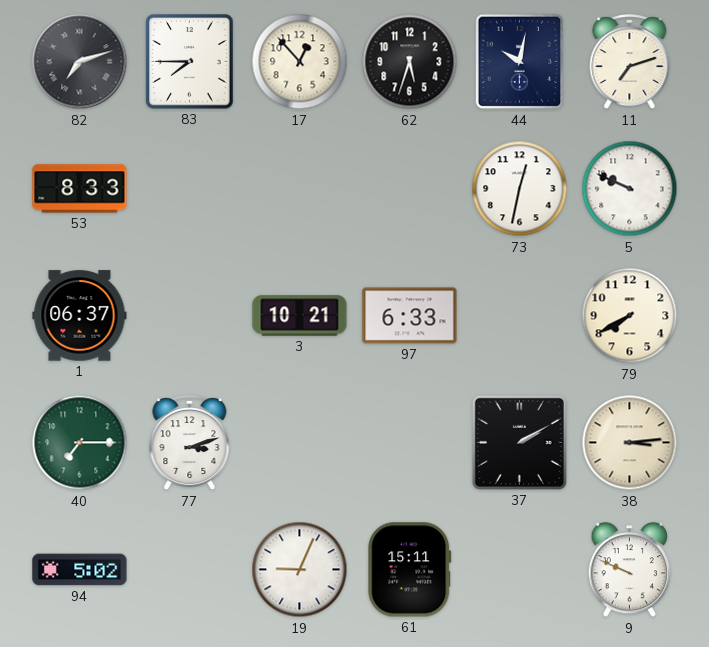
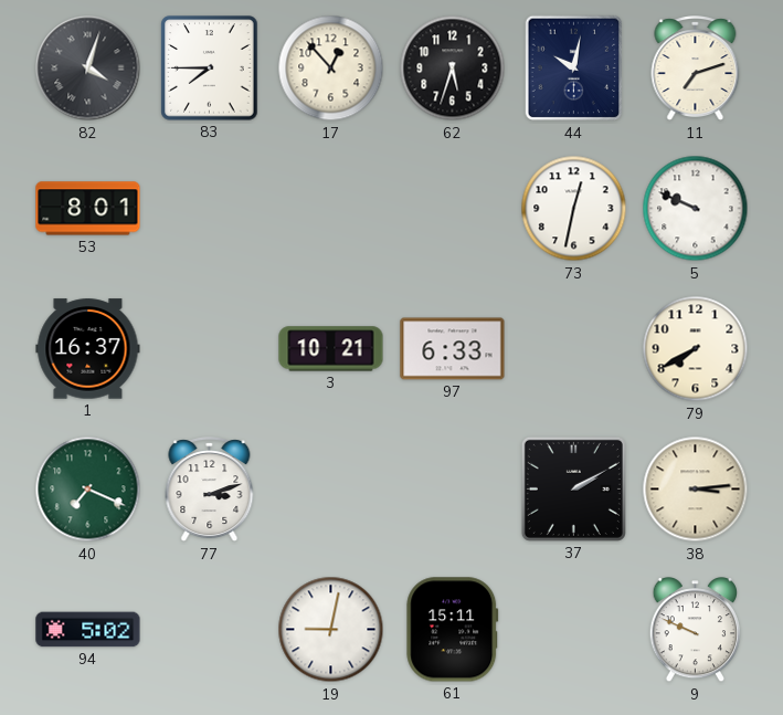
82: 7:12 -> 4:03 (88, 69)
53: 8:33 -> 8:01 (88, 209)
1: 06:37 -> 16:37 (88, 349)
40: 7:15 -> 7:19 (88, 490)
19: 9:04 -> 9:02 (331, 630)
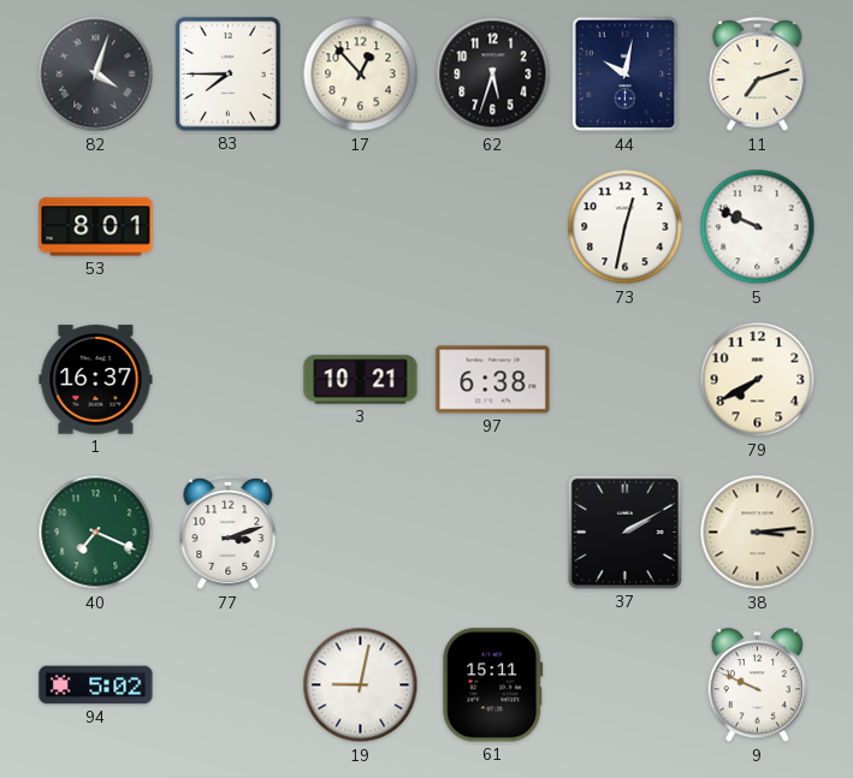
97: 6:33 -> 6:38 (493, 380)
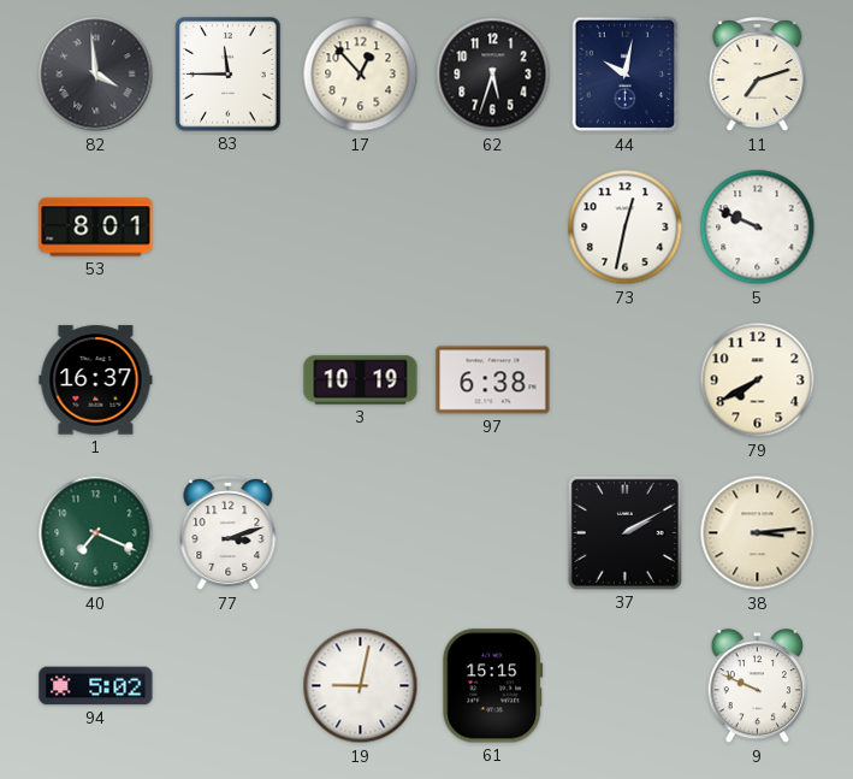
82: 4:03 -> 3:59 (96, 75)
83: 7:45 -> 11:45 (229, 75)
3: 10:21 -> 10:19 (361, 380)
61: 15:11 -> 15:15 (493, 686)
